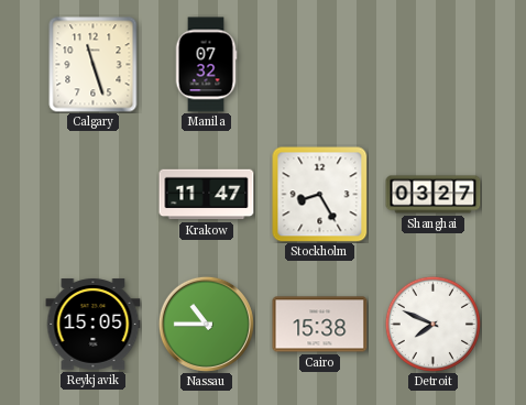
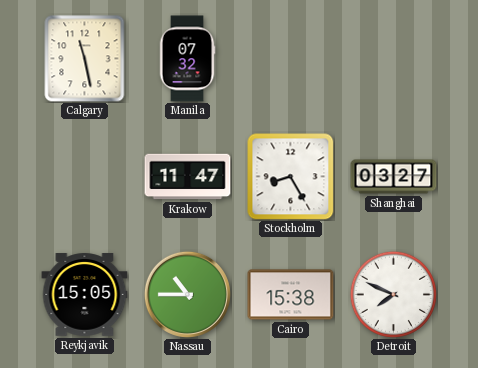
Calgary: 11:27 -> 11:28 (85, 59)
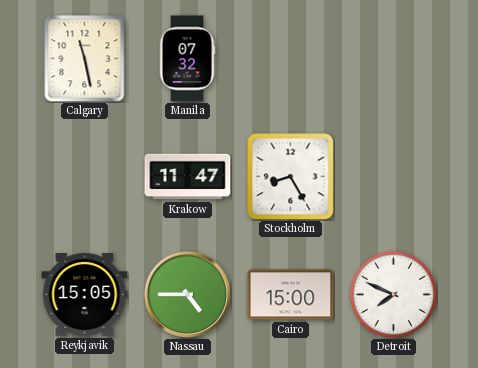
Shanghai: 03:27 -> none (394, 177)
Nassau: 10:45 -> 4:45 (187, 294)
Cairo: 15:38 -> 15:00 (291, 295)
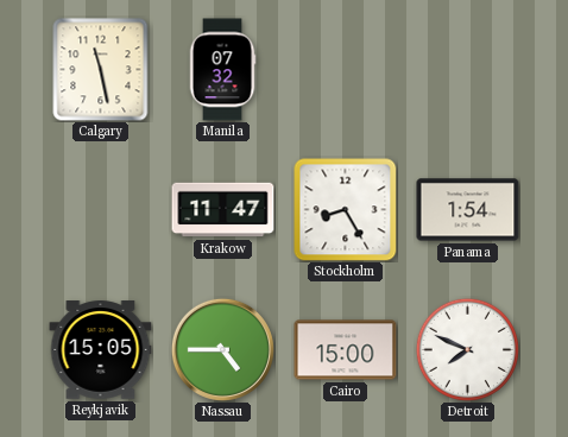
Panama: none -> 1:54 (468, 210)
